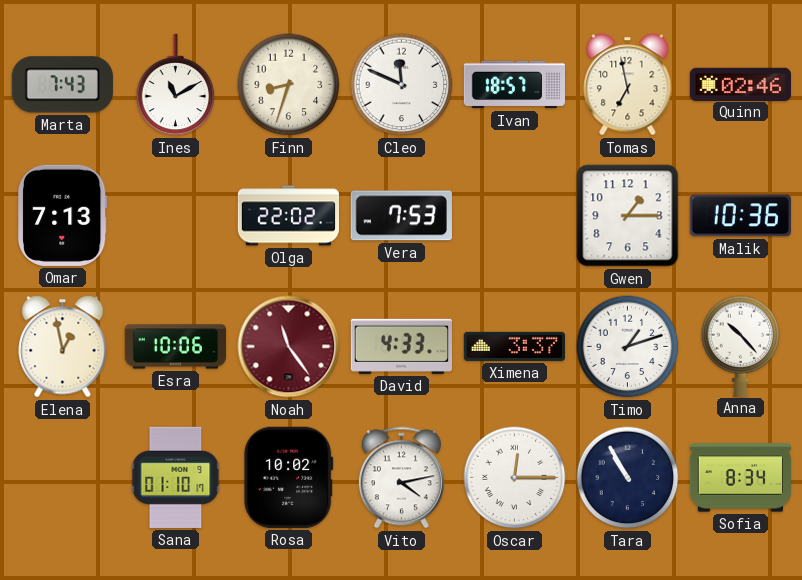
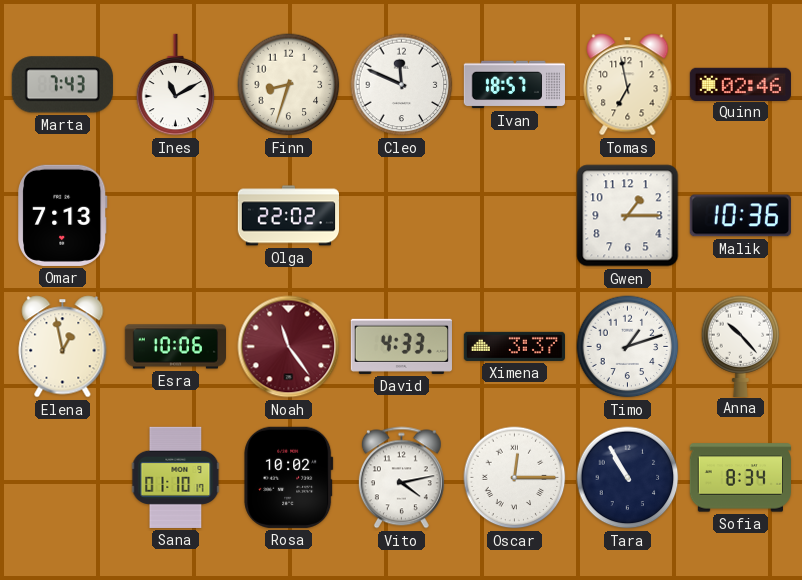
Vera: 7:53 -> none (401, 216)
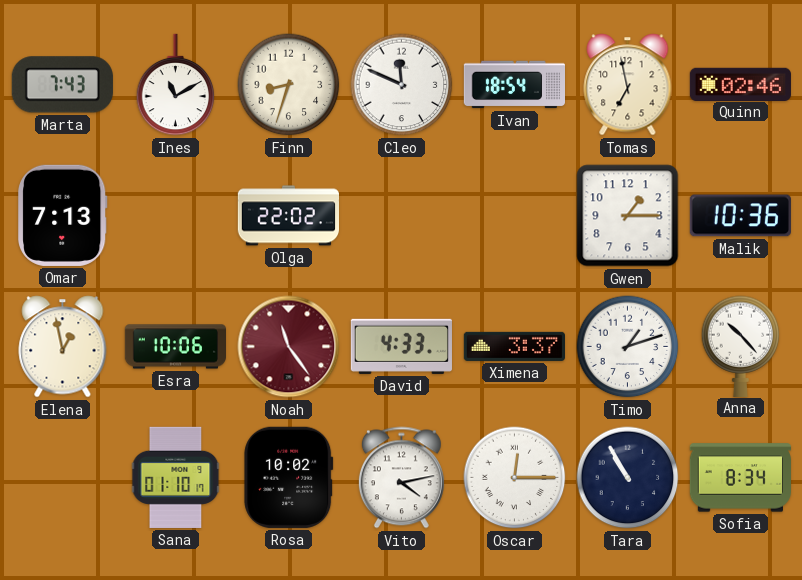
Ivan: 18:57 -> 18:54 (514, 85)
